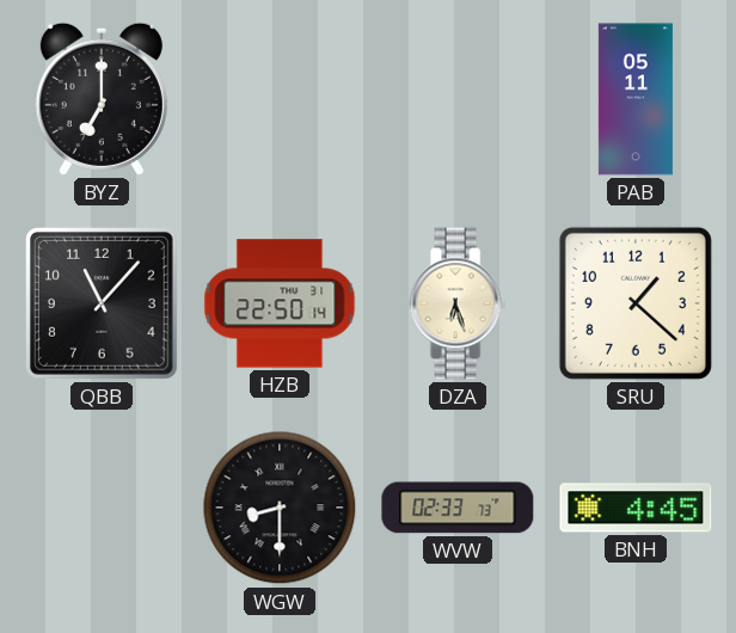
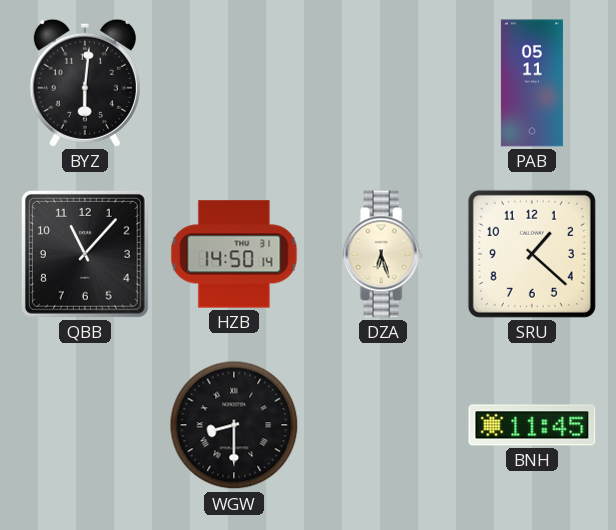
BYZ: 7:00 -> 6:01 (85, 83)
HZB: 22:50 -> 14:50 (234, 254)
WVW: 02:33 -> none (458, 508)
BNH: 4:45 -> 11:45 (532, 425)
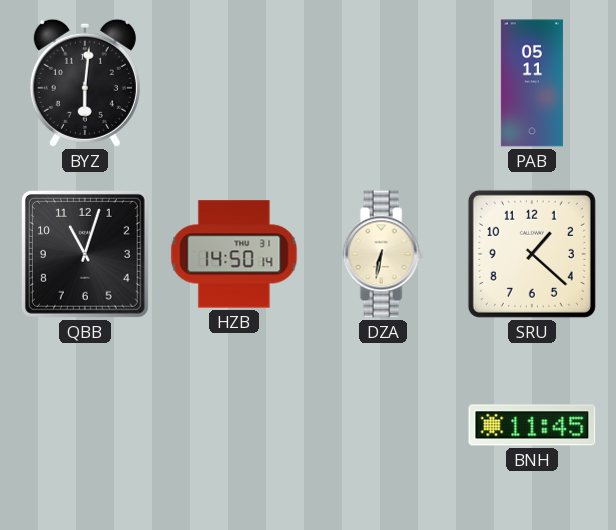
QBB: 11:07 -> 11:03 (85, 254)
DZA: 6:27 -> 6:32 (383, 254)
WGW: 8:30 -> none (234, 425)
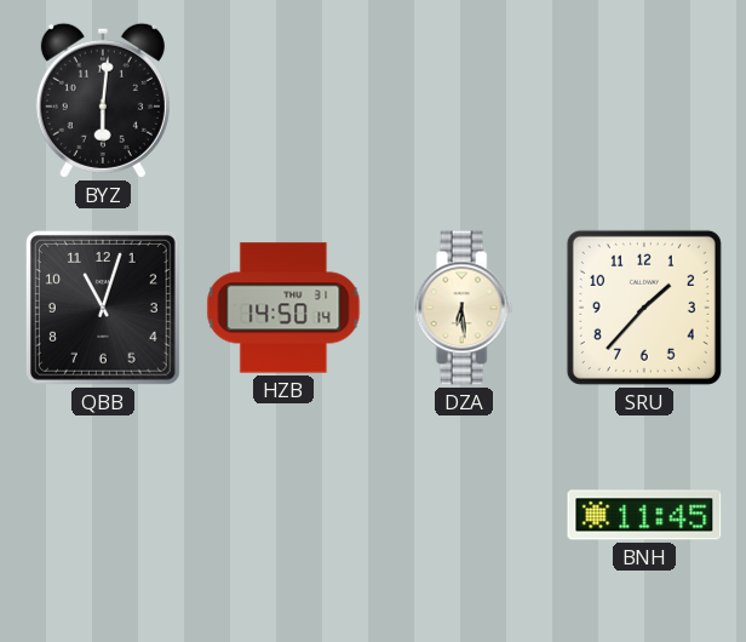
PAB: 05:11 -> none (532, 83)
DZA: 6:32 -> 6:29 (464, 308)
SRU: 1:22 -> 1:37 (644, 308)
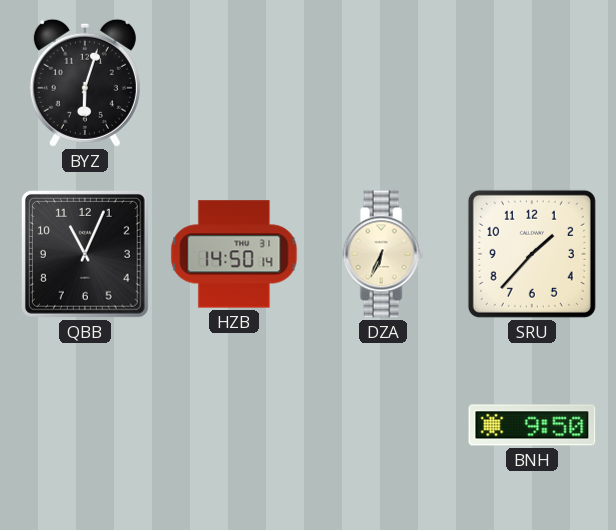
BYZ: 6:01 -> 6:03 (85, 83)
QBB: 11:03 -> 11:04 (85, 254)
DZA: 6:29 -> 6:34 (383, 254)
BNH: 11:45 -> 9:50 (532, 425)
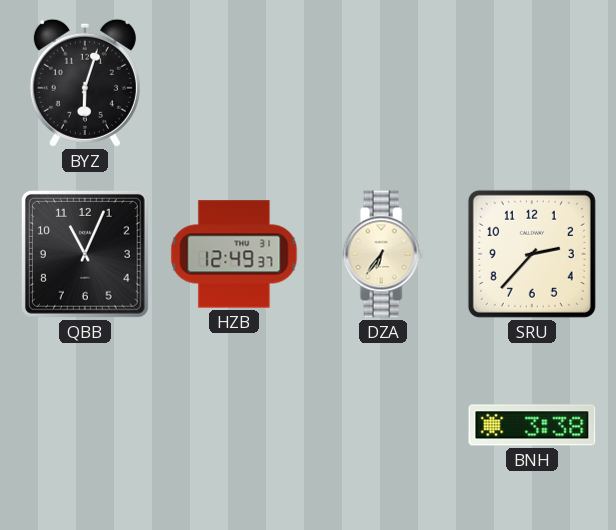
HZB: 14:50 -> 12:49 (234, 254)
DZA: 6:34 -> 6:36 (383, 254)
SRU: 1:37 -> 2:37 (532, 254)
BNH: 9:50 -> 3:38 (532, 425)
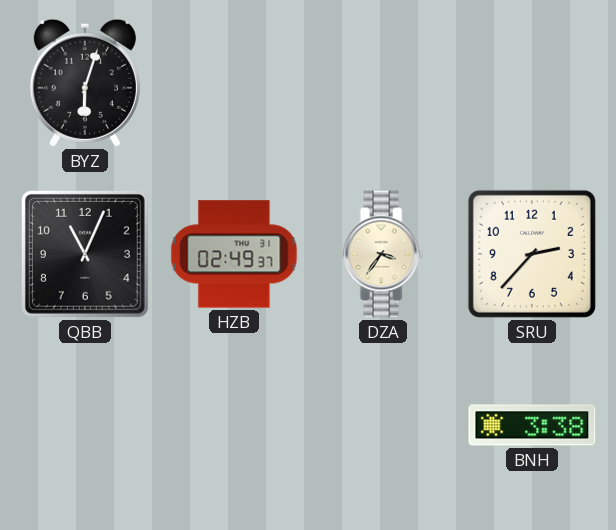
HZB: 12:49 -> 02:49 (234, 254)
DZA: 6:36 -> 3:36 (383, 254)
